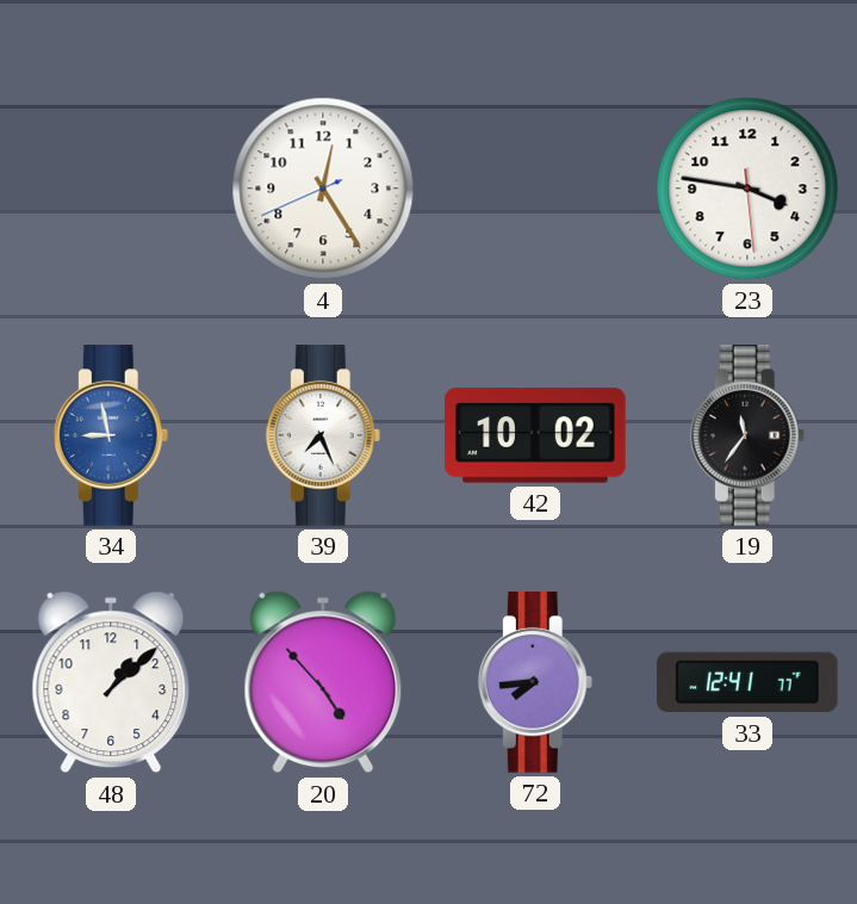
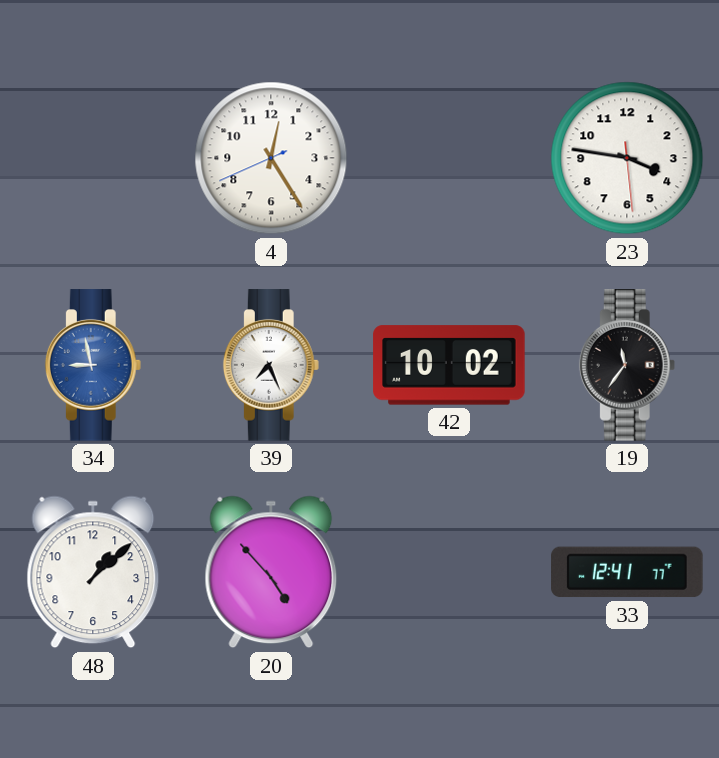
72: 7:44 -> none (535, 682)
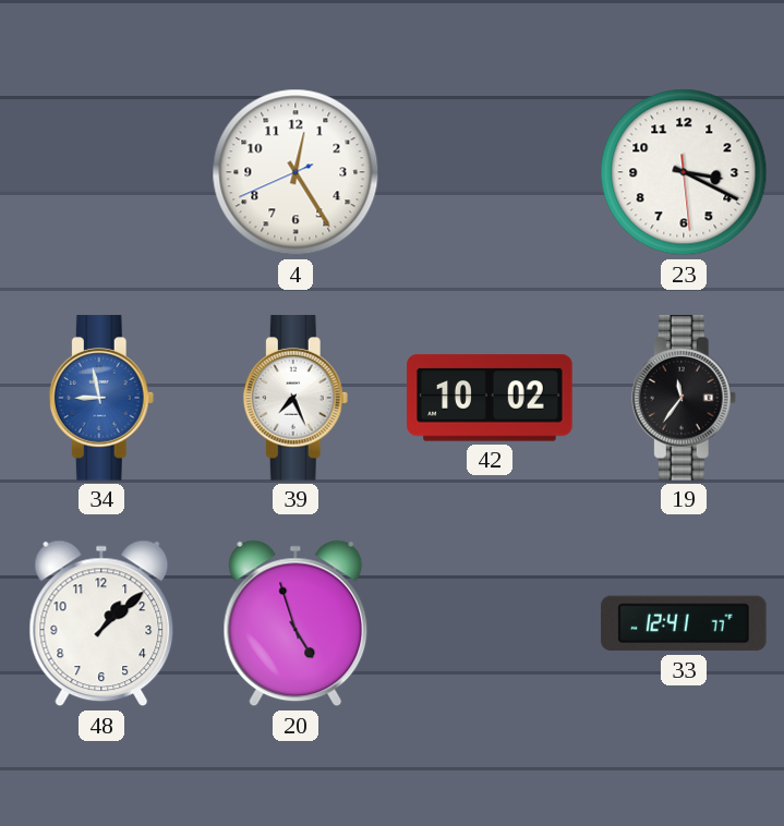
23: 3:46 -> 3:19 (684, 172)
20: 4:53 -> 4:57 (295, 623)
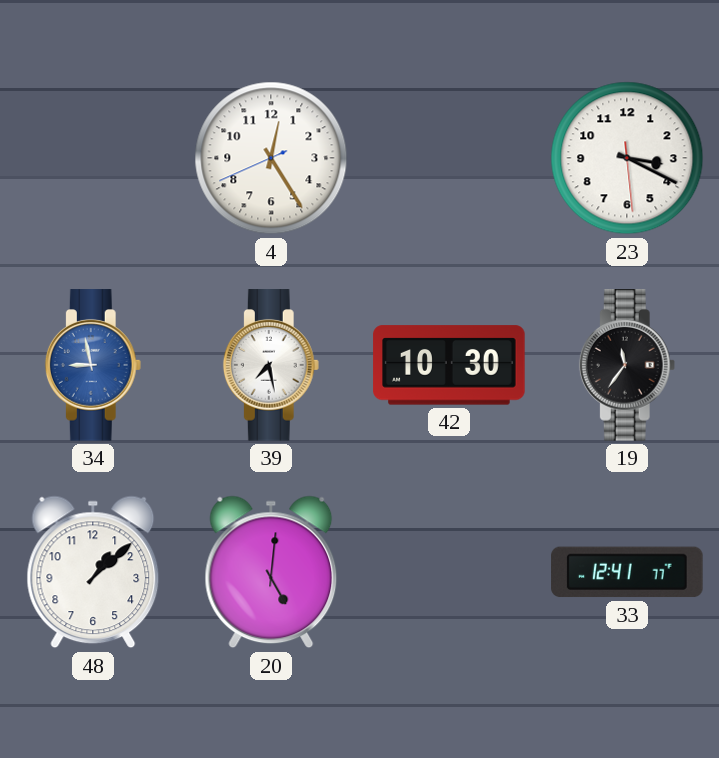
39: 7:26 -> 7:28 (271, 365)
42: 10:02 -> 10:30 (449, 365)
20: 4:57 -> 5:01 (271, 572)
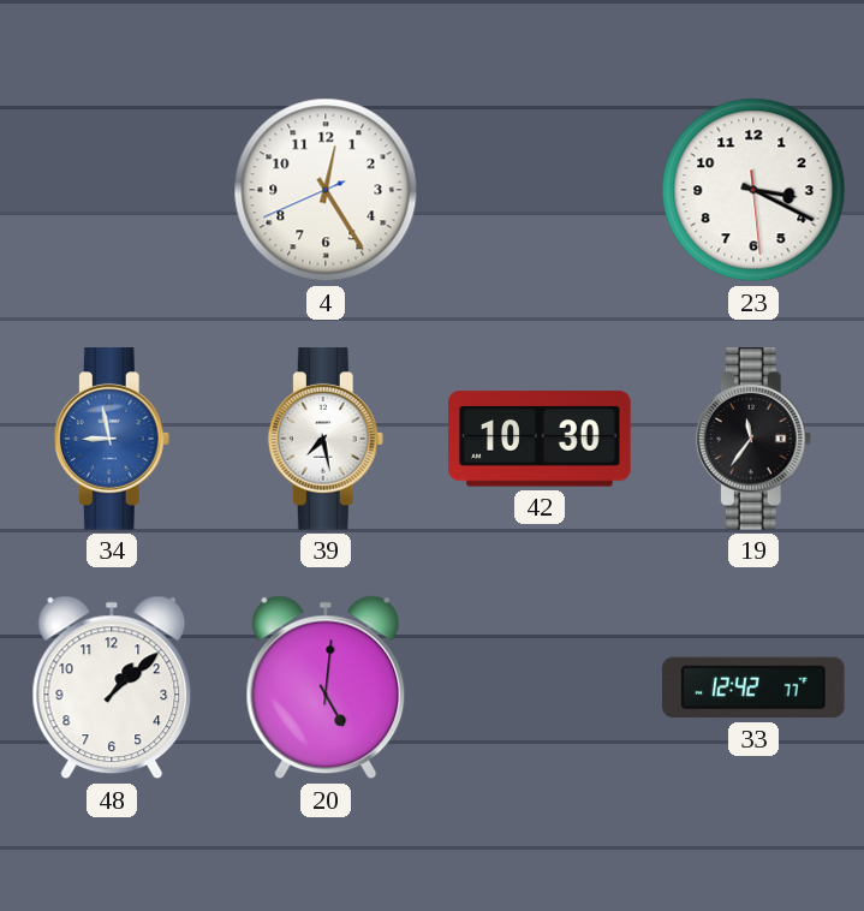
33: 12:41 -> 12:42 (753, 687)
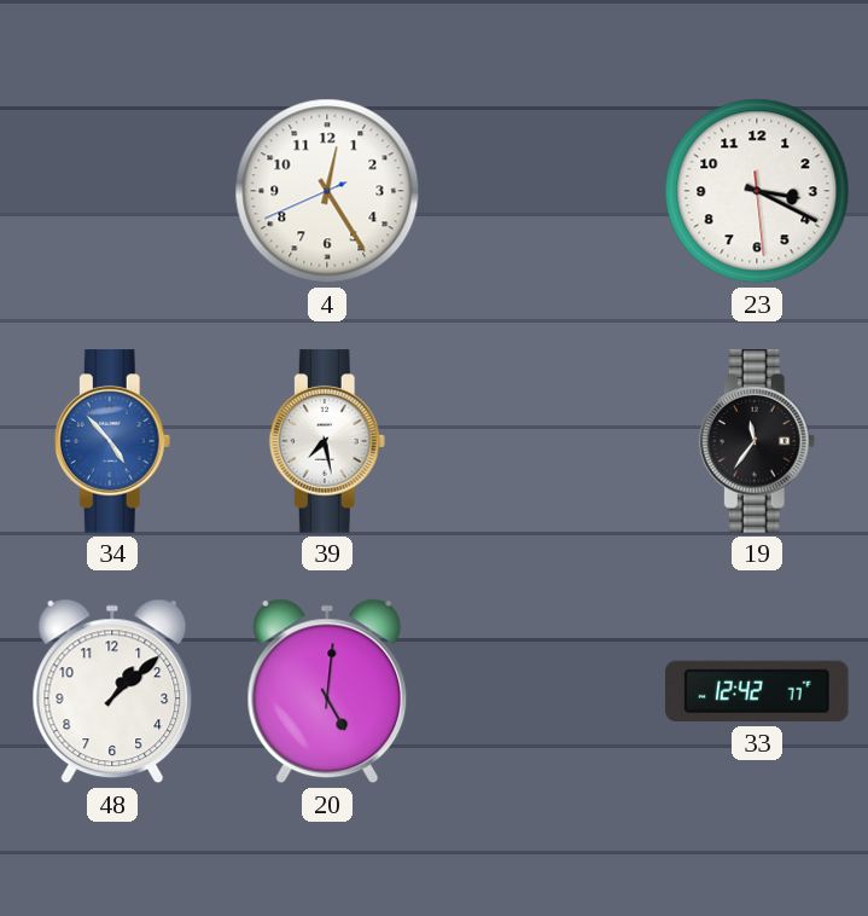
34: 8:58 -> 4:53 (112, 441)
42: 10:30 -> none (540, 439)
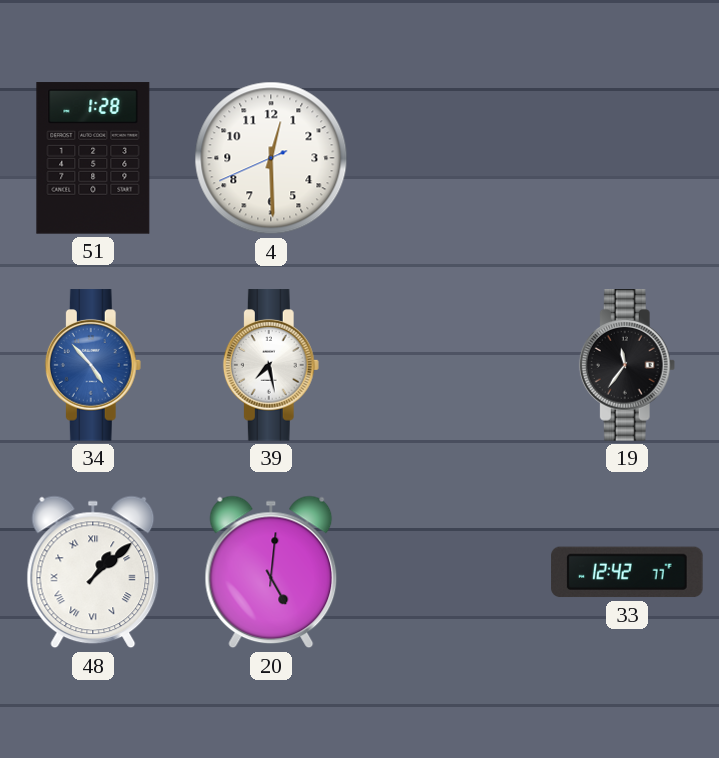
51: none -> 1:28 (93, 158)
4: 12:24 -> 12:29 (271, 158)
23: 3:19 -> none (757, 191)
48 numerals: Arabic -> Roman (93, 572)
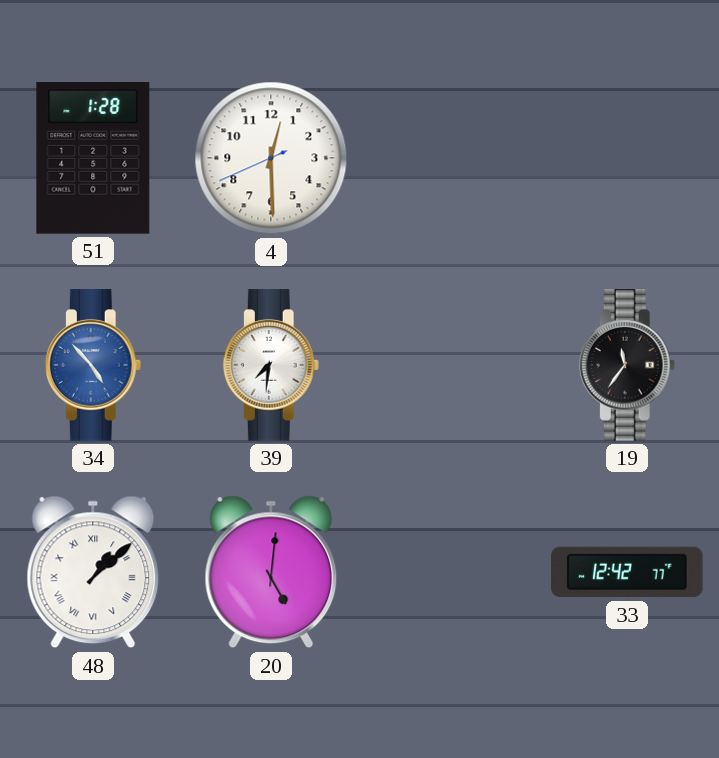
39: 7:28 -> 7:31 (271, 365)
